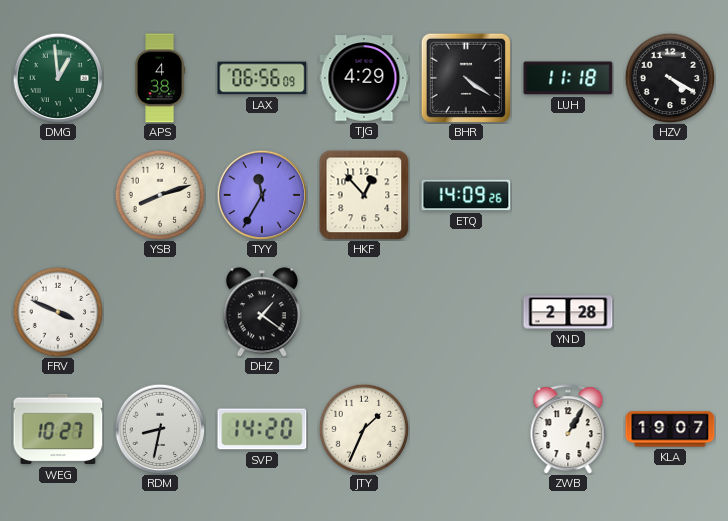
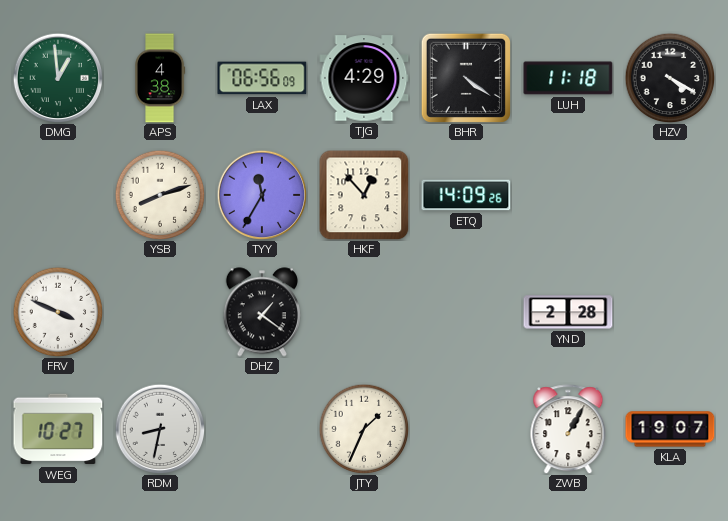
SVP: 14:20 -> none (262, 429)
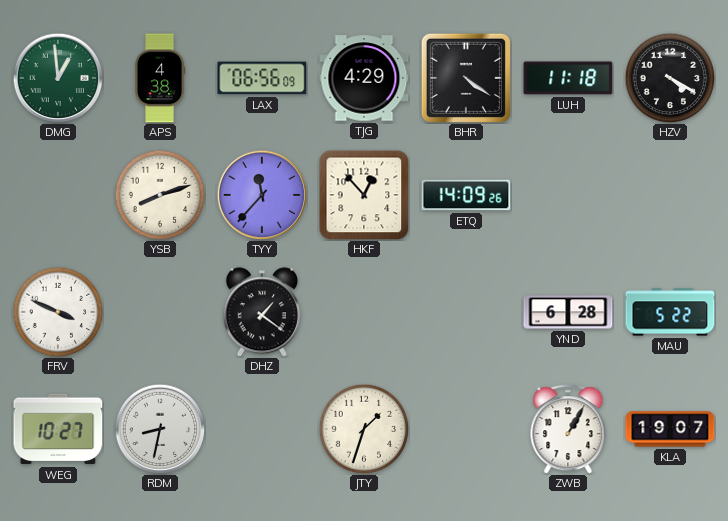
TYY: 11:35 -> 11:37 (262, 195)
YND: 2:28 -> 6:28 (568, 312)
MAU: none -> 5:22 (670, 312)
JTY: 1:34 -> 1:33 (364, 429)
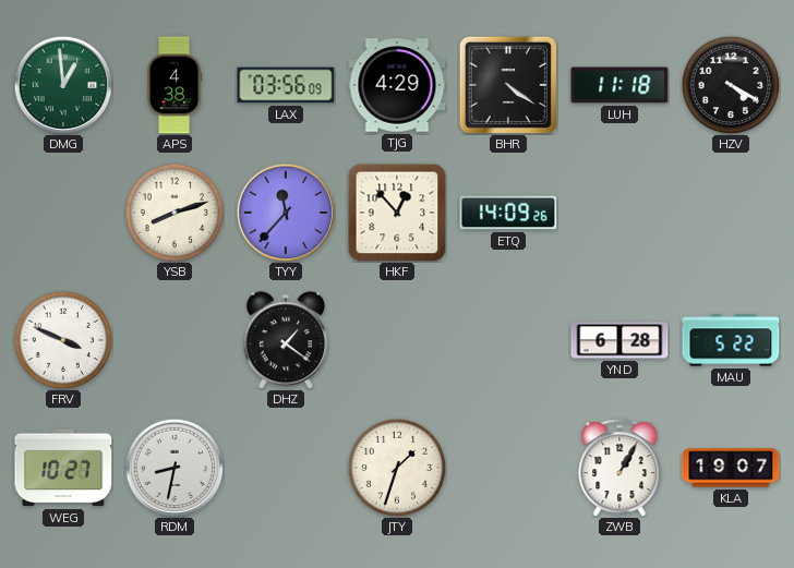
LAX: 06:56 -> 03:56 (286, 85)
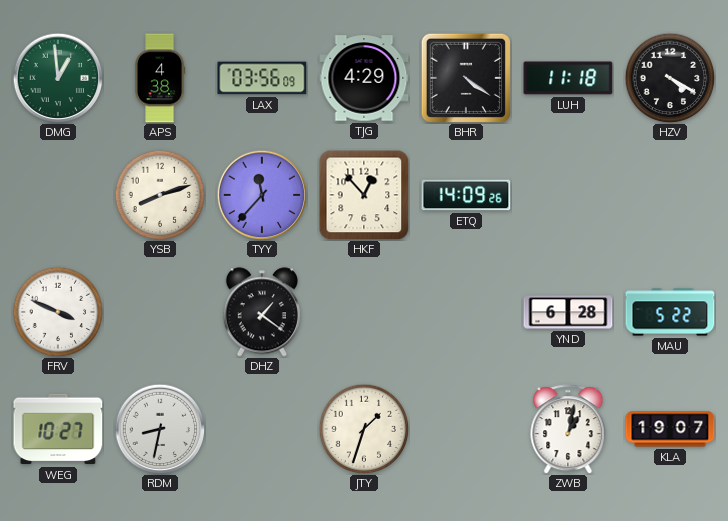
ZWB: 1:05 -> 1:02 (568, 429)
